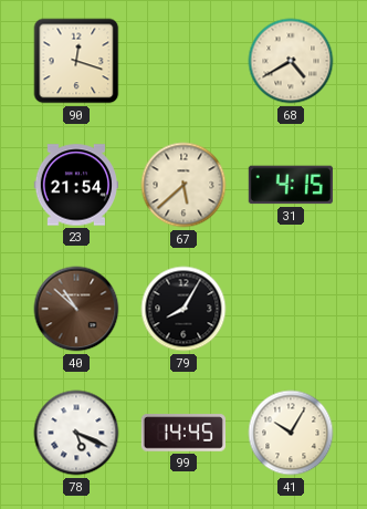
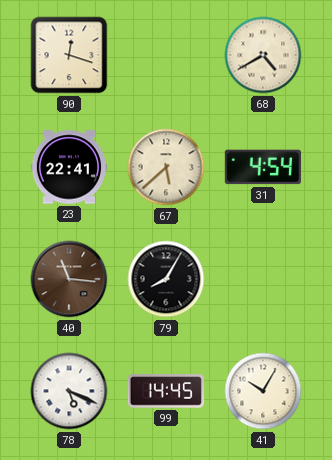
23: 21:54 -> 22:41 (68, 167)
31: 4:15 -> 4:54 (263, 167)
40: 10:52 -> 11:16 (69, 279)
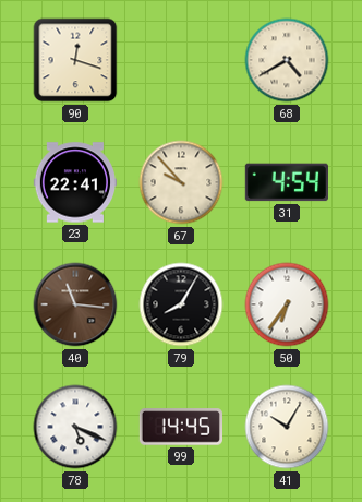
67: 5:38 -> 9:53 (181, 182)
50: none -> 6:36 (287, 304)
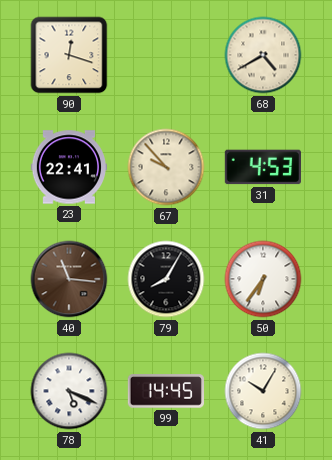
31: 4:54 -> 4:53 (263, 167)
